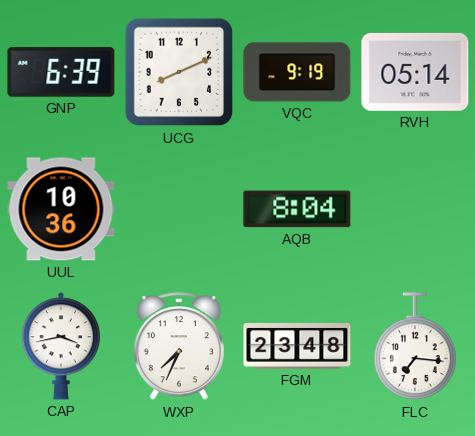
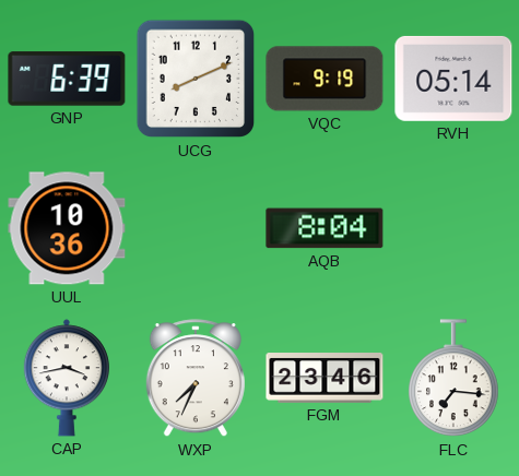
FGM: 23:48 -> 23:46 (325, 378)
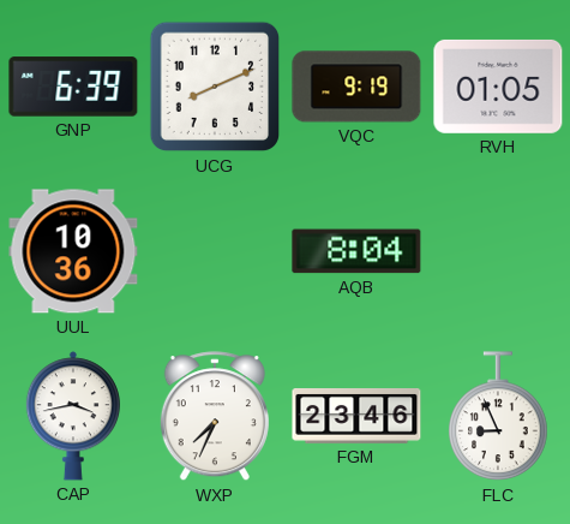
RVH: 05:14 -> 01:05 (498, 87)
FLC: 7:16 -> 8:56 (498, 417)
